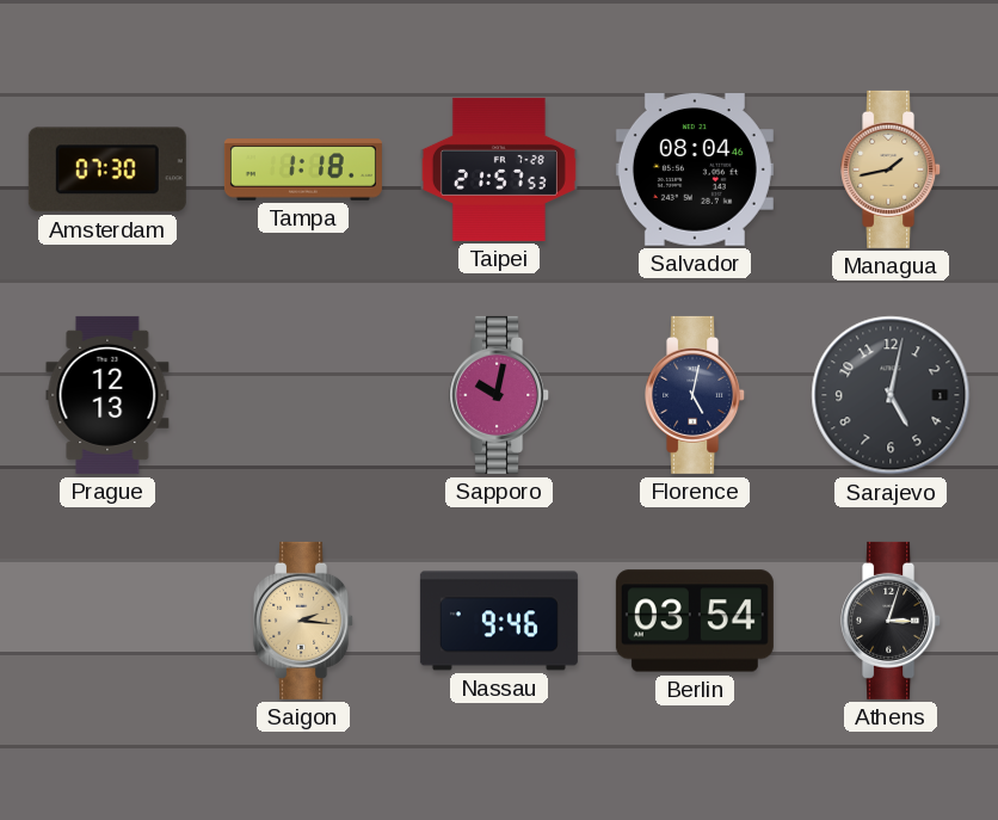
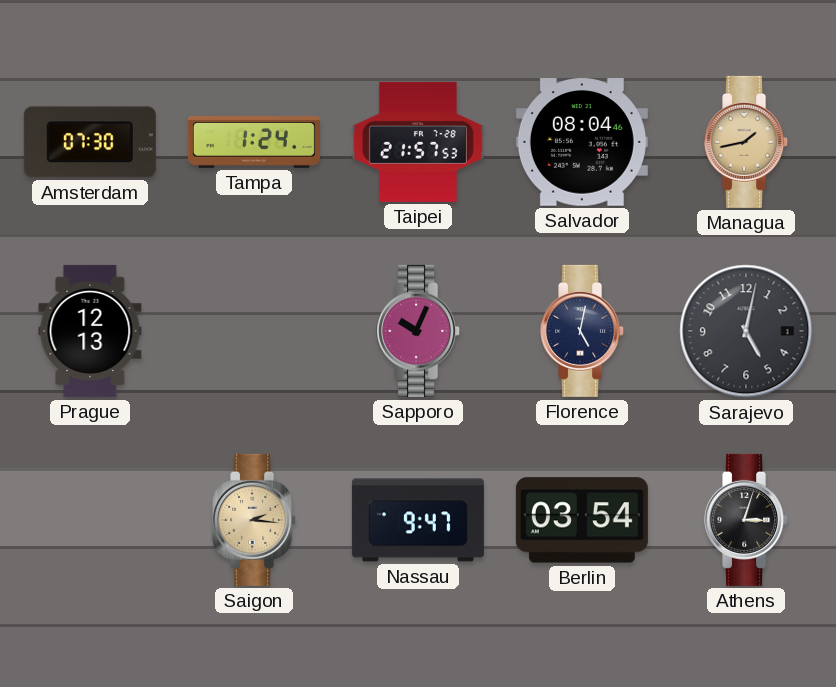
Tampa: 1:18 -> 1:24 (254, 142)
Sapporo: 10:02 -> 10:04 (419, 331)
Nassau: 9:46 -> 9:47 (418, 520)
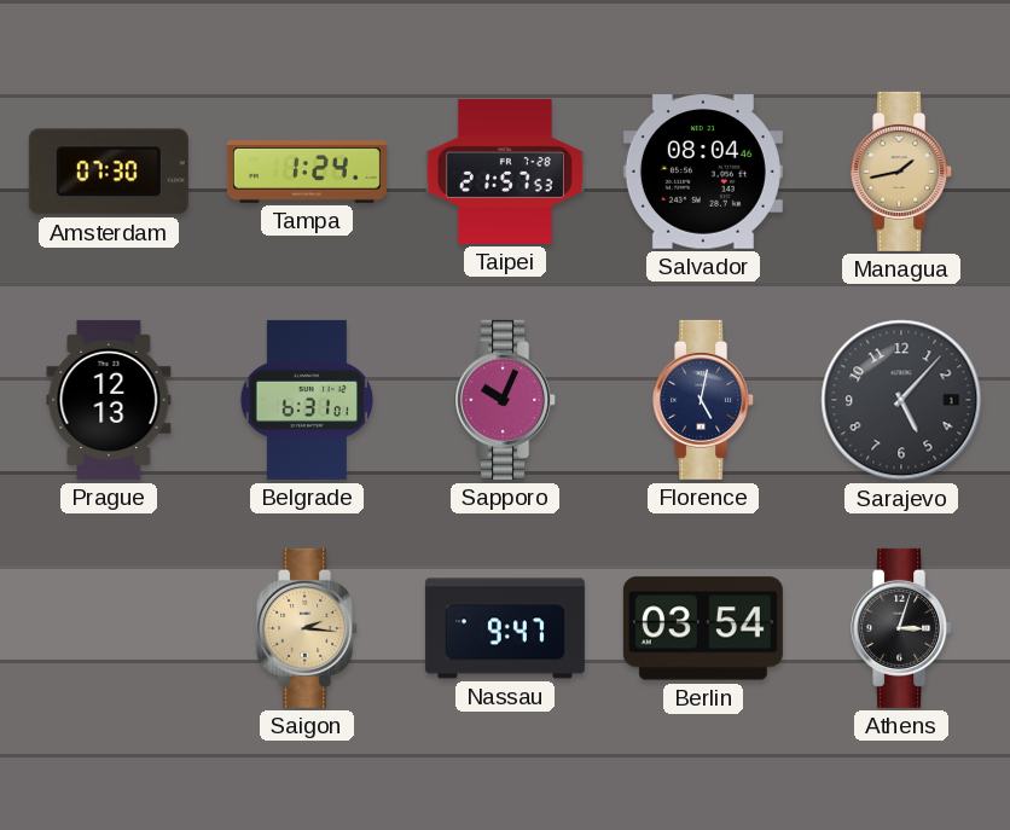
Belgrade: none -> 6:31 (306, 400)
Sarajevo: 5:02 -> 5:07 (901, 400)
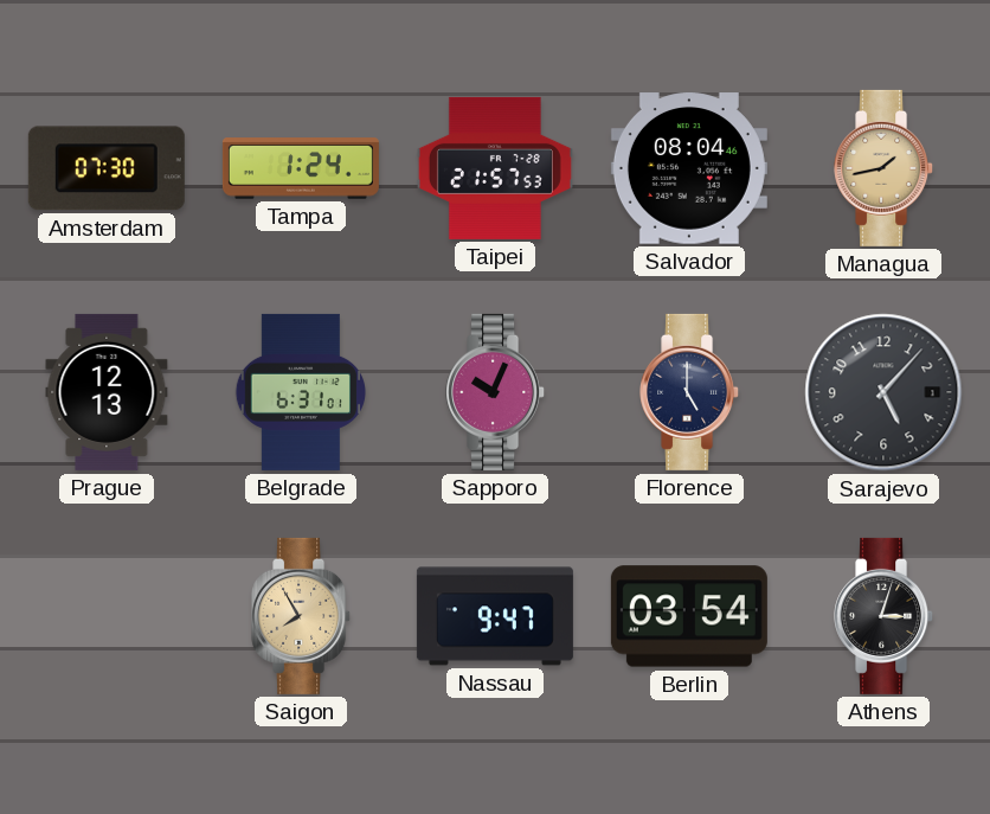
Florence: 5:02 -> 5:00 (690, 392)
Saigon: 2:16 -> 7:55 (302, 616)
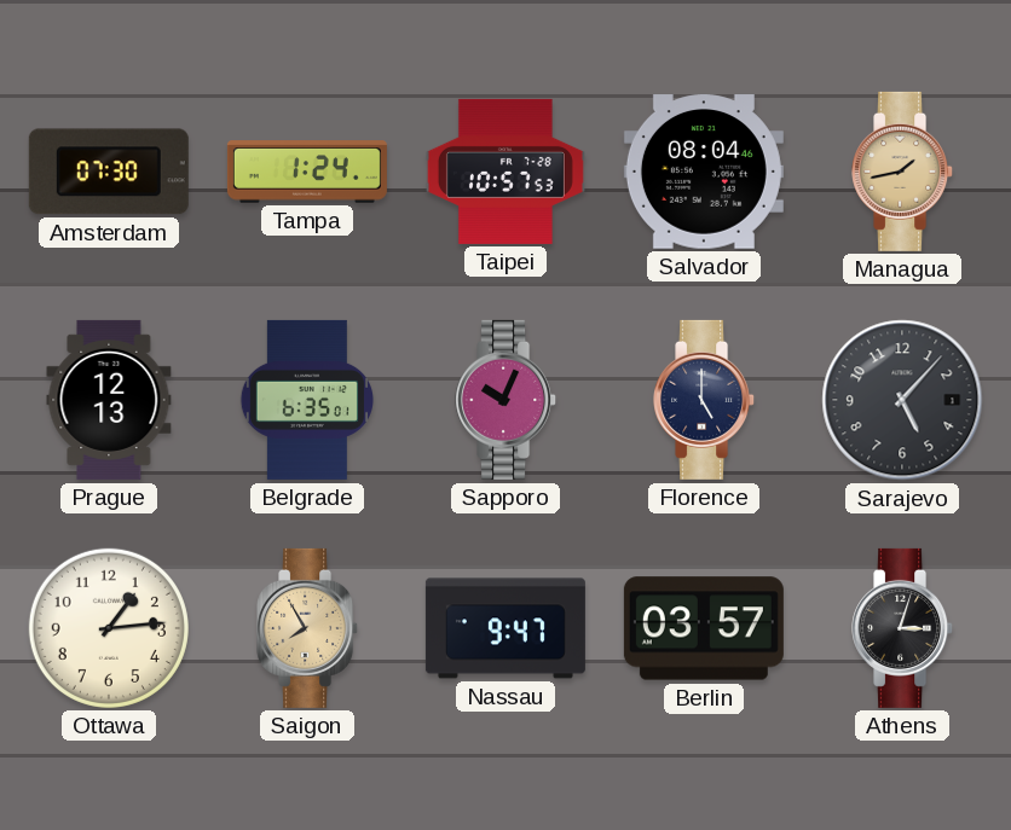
Taipei: 21:57 -> 10:57 (505, 172)
Belgrade: 6:31 -> 6:35 (306, 400)
Ottawa: none -> 1:14 (109, 628)
Berlin: 03:54 -> 03:57 (704, 628)
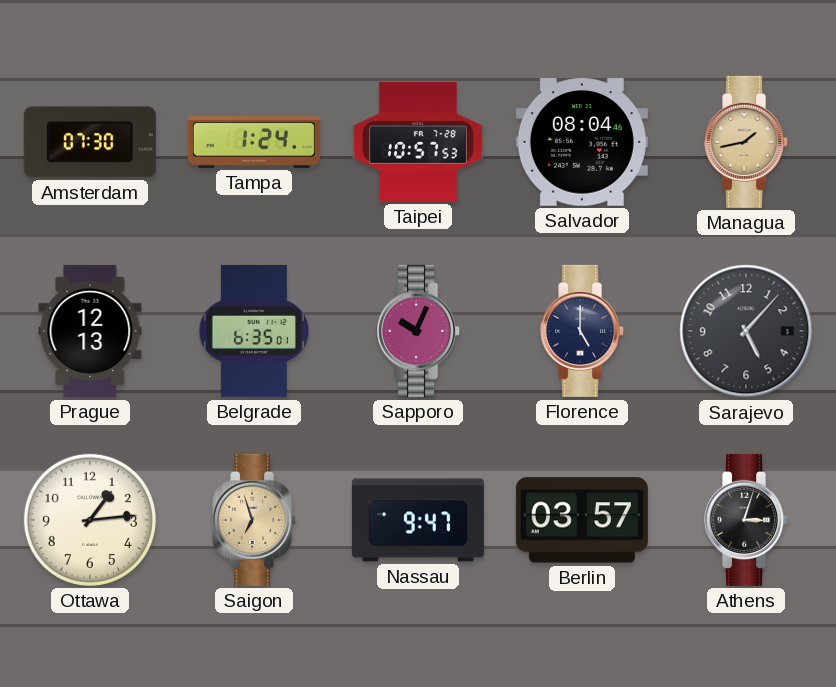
Saigon: 7:55 -> 6:57 (255, 520)
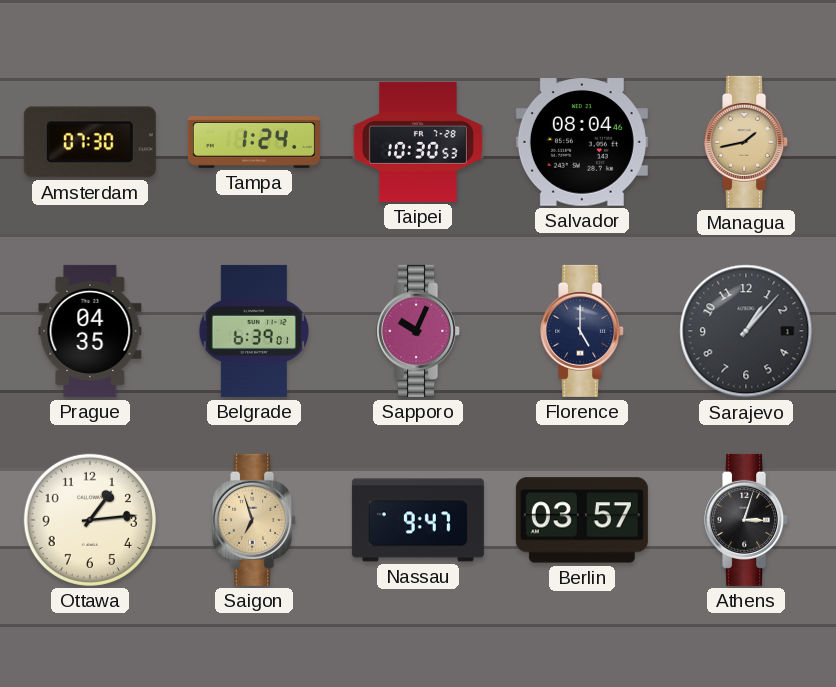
Taipei: 10:57 -> 10:30 (418, 142)
Prague: 12:13 -> 04:35 (90, 331)
Belgrade: 6:35 -> 6:39 (253, 331)
Sarajevo: 5:07 -> 1:07 (746, 331)
